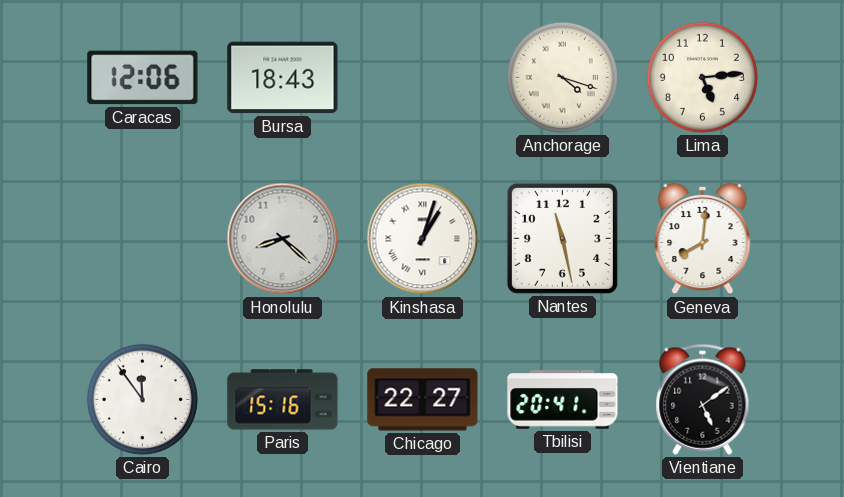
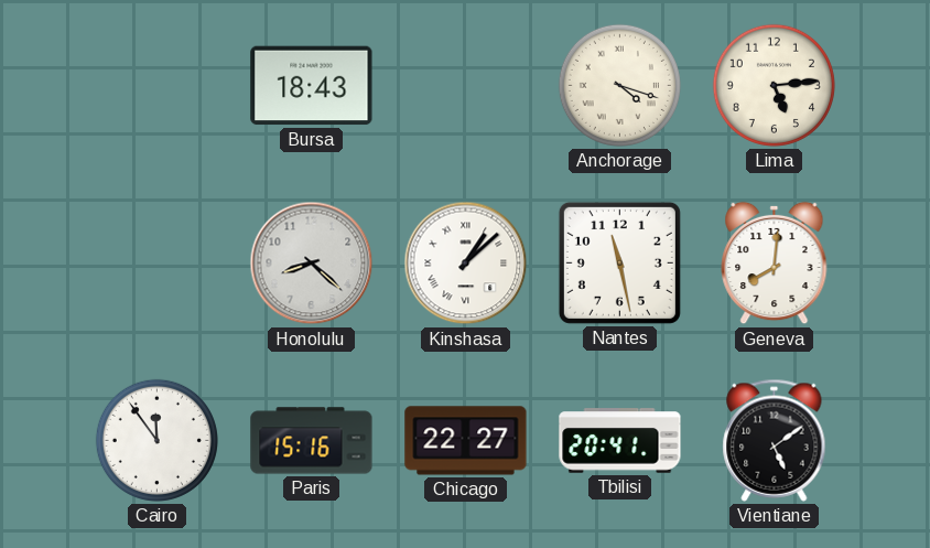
Caracas: 12:06 -> none (143, 78)
Kinshasa: 1:03 -> 1:08 (466, 264)
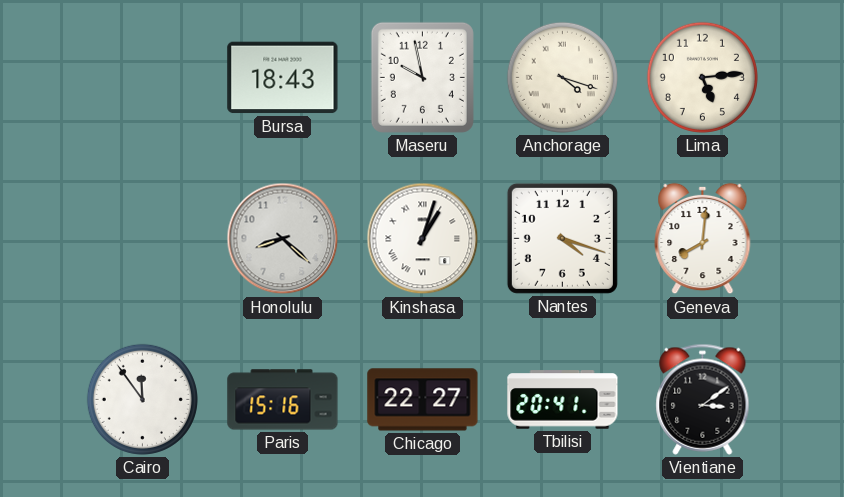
Maseru: none -> 9:58 (422, 77)
Kinshasa: 1:08 -> 1:03 (423, 239)
Nantes: 11:28 -> 4:18 (562, 238)
Vientiane: 5:09 -> 3:09 (703, 399)
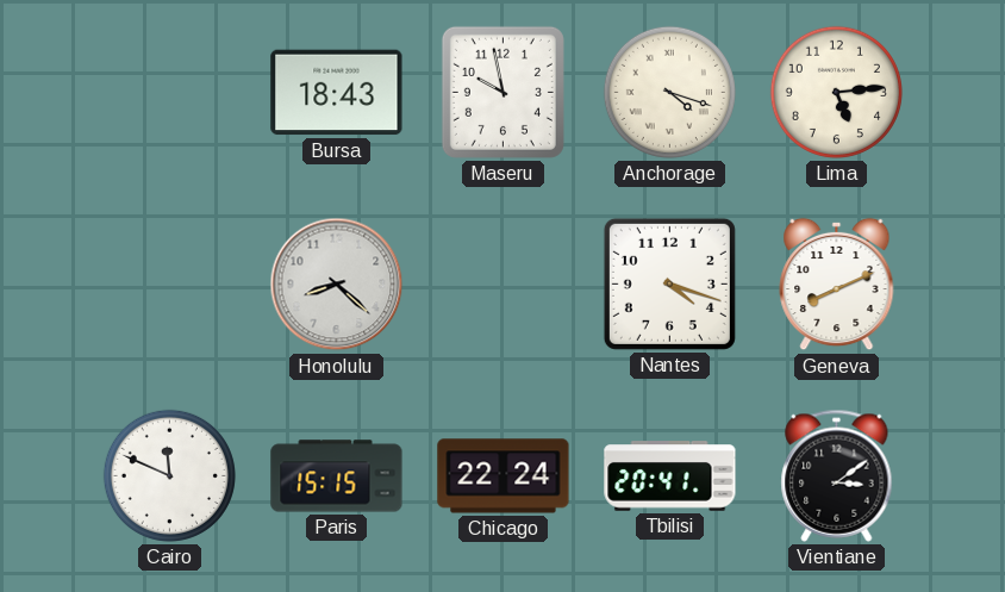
Kinshasa: 1:03 -> none (423, 239)
Geneva: 8:01 -> 8:11 (837, 285)
Cairo: 11:54 -> 11:49 (169, 475)
Paris: 15:16 -> 15:15 (337, 476)
Chicago: 22:27 -> 22:24 (504, 476)
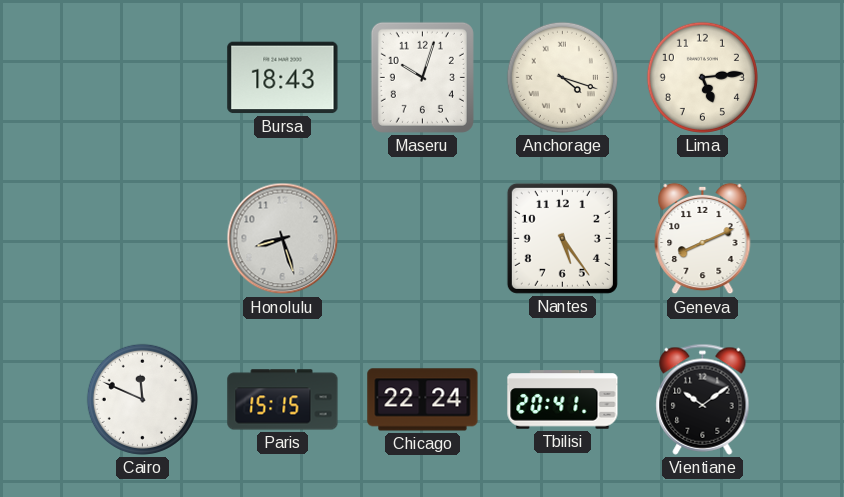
Maseru: 9:58 -> 10:03 (422, 77)
Honolulu: 8:22 -> 8:27 (283, 239)
Nantes: 4:18 -> 5:24 (562, 238)
Vientiane: 3:09 -> 10:09 (703, 399)
